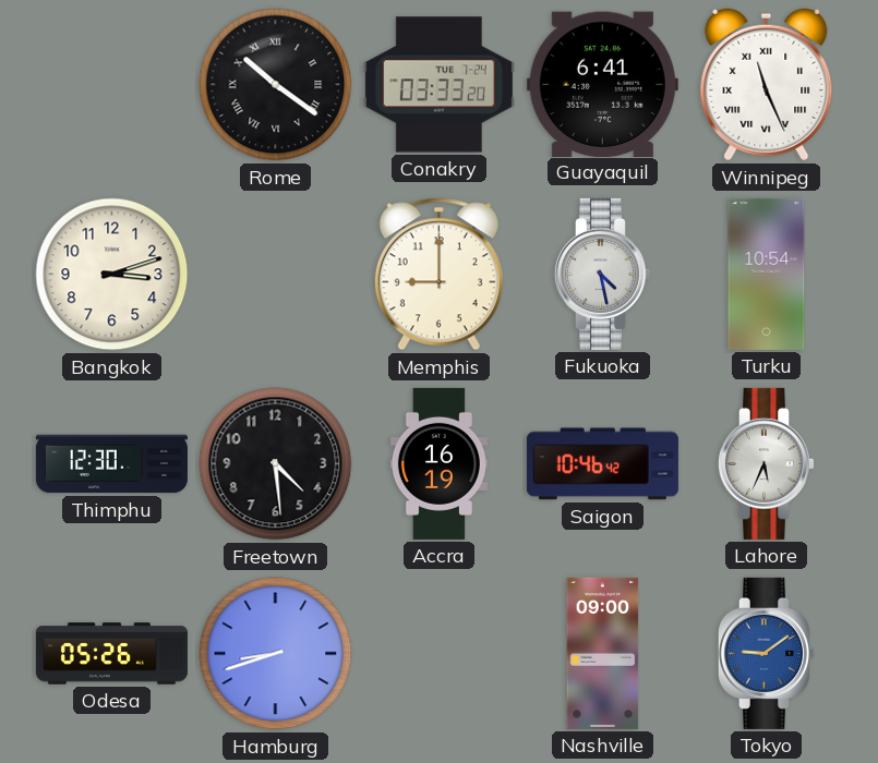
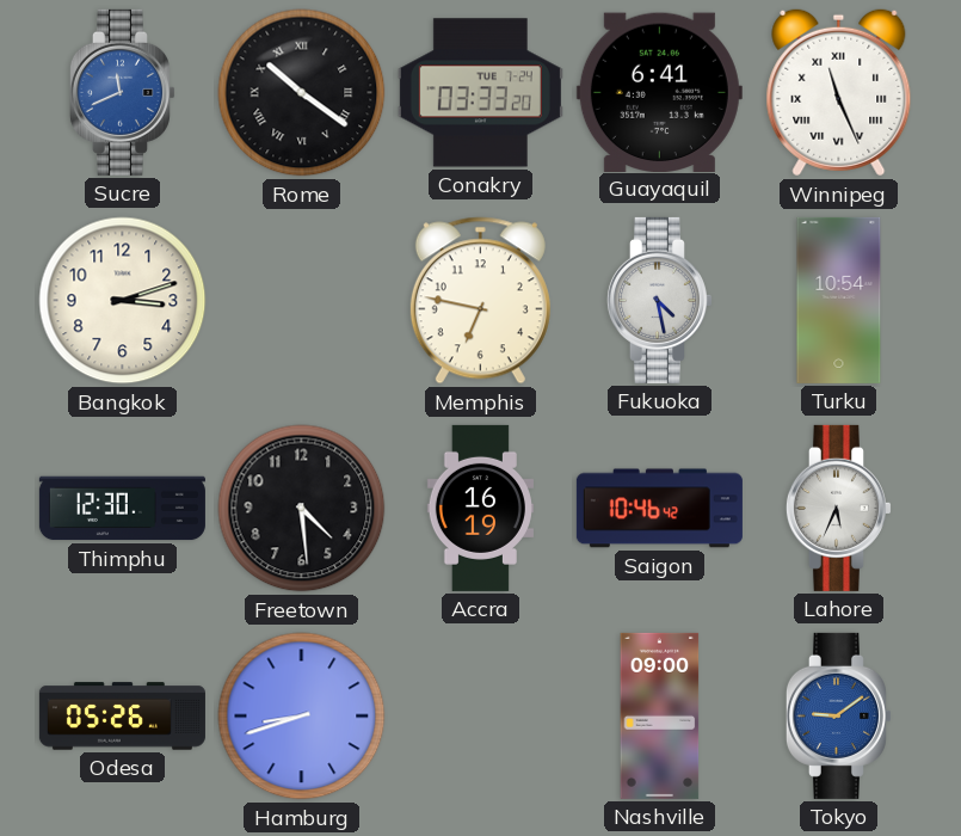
Sucre: none -> 11:41 (122, 92)
Memphis: 9:00 -> 6:47 (480, 301)
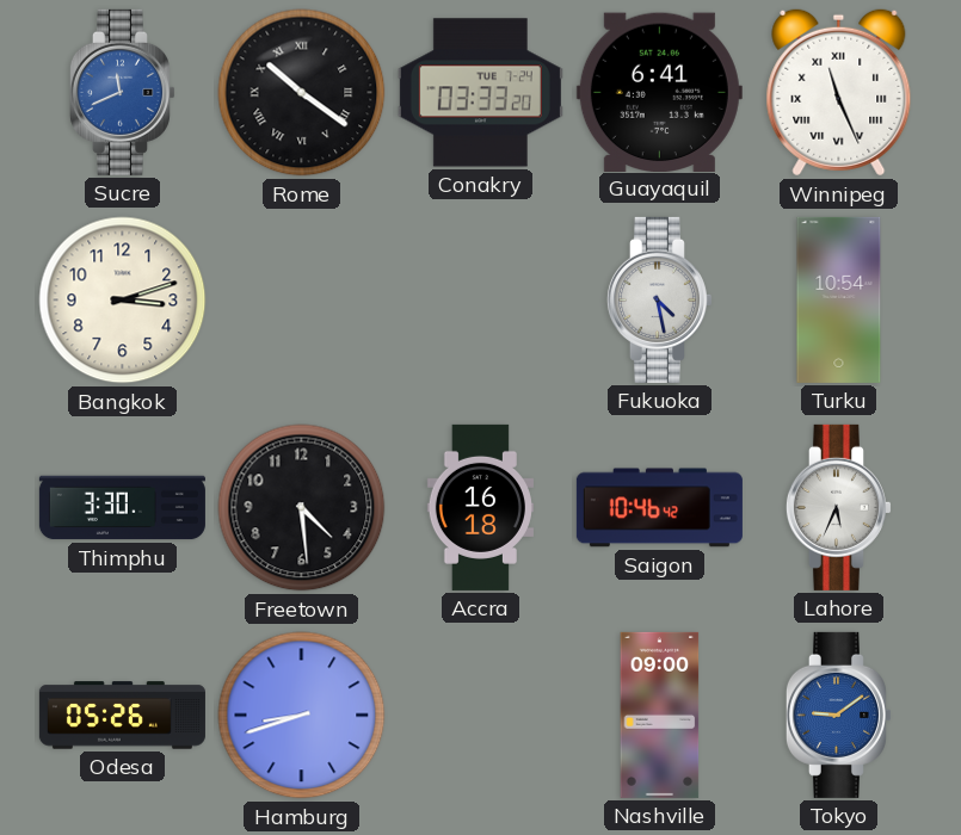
Memphis: 6:47 -> none (480, 301)
Thimphu: 12:30 -> 3:30 (122, 508)
Accra: 16:19 -> 16:18 (480, 507)
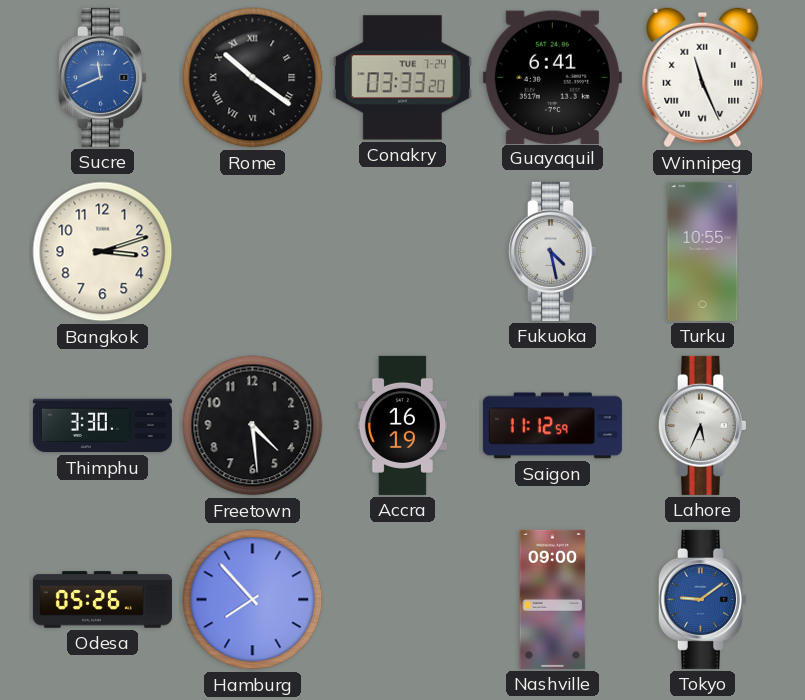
Turku: 10:54 -> 10:55 (703, 251)
Accra: 16:18 -> 16:19 (402, 425)
Saigon: 10:46 -> 11:12 (552, 426)
Hamburg: 8:42 -> 7:53 (253, 600)
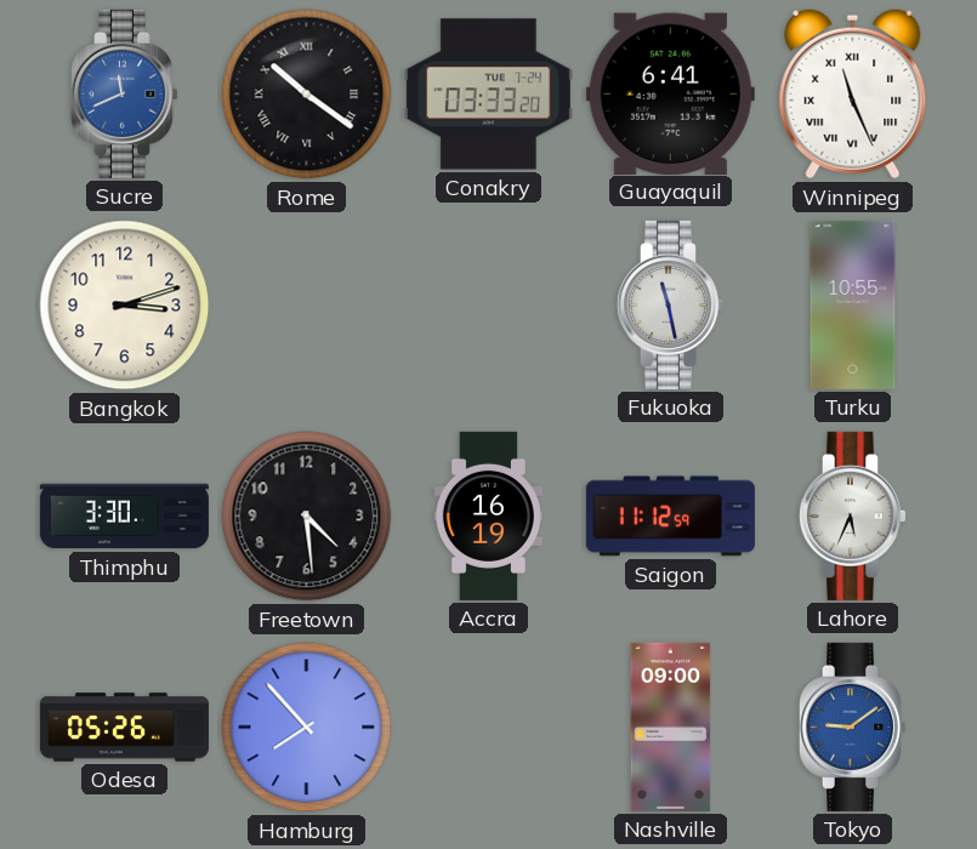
Fukuoka: 4:28 -> 11:28 (670, 304)
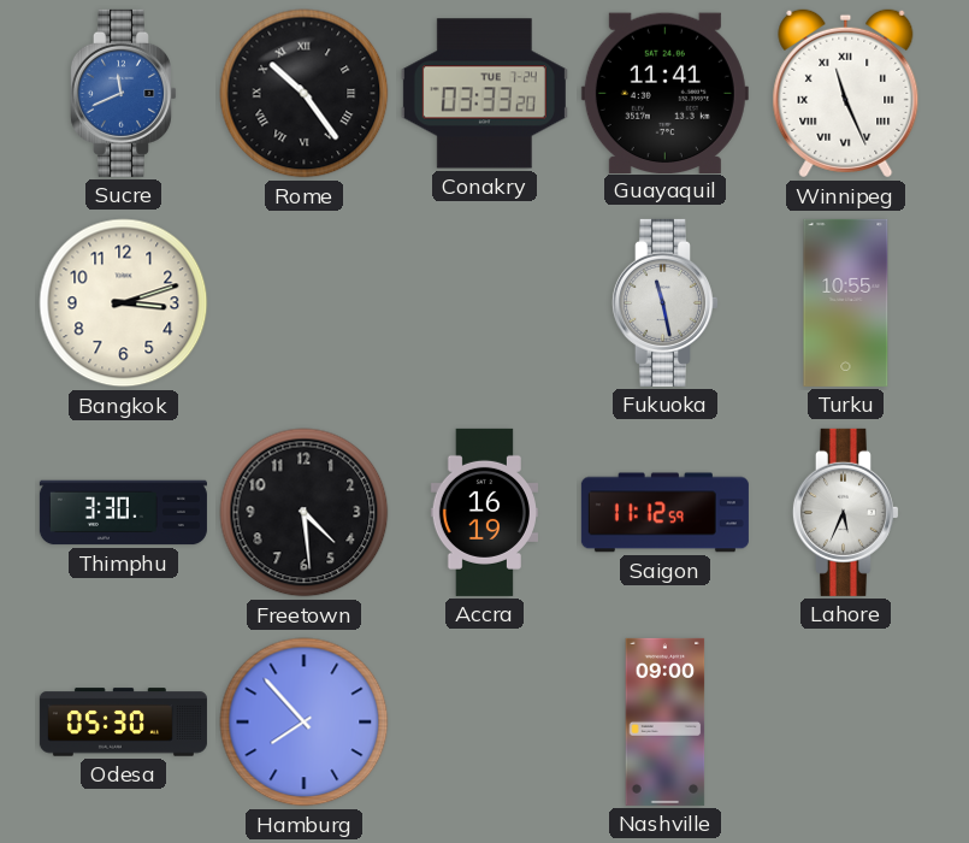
Rome: 10:21 -> 10:24 (305, 94)
Guayaquil: 6:41 -> 11:41 (664, 93)
Odesa: 05:26 -> 05:30 (123, 723)
Tokyo: 9:09 -> none (852, 727)
